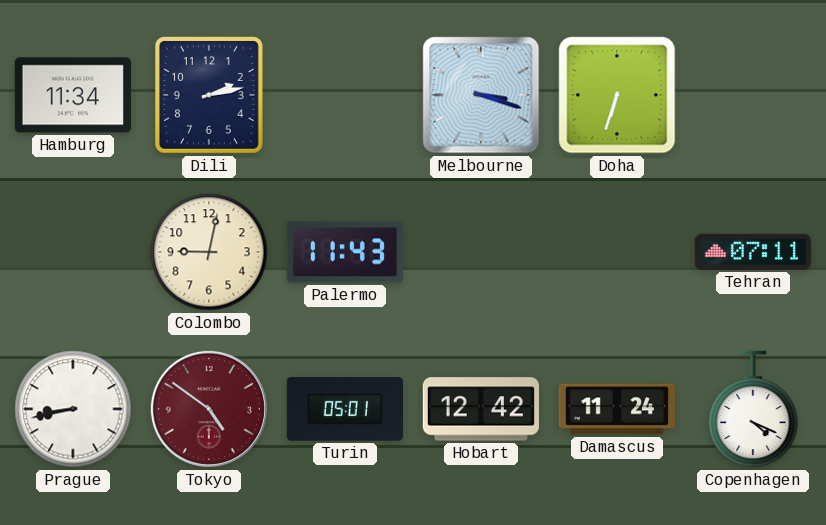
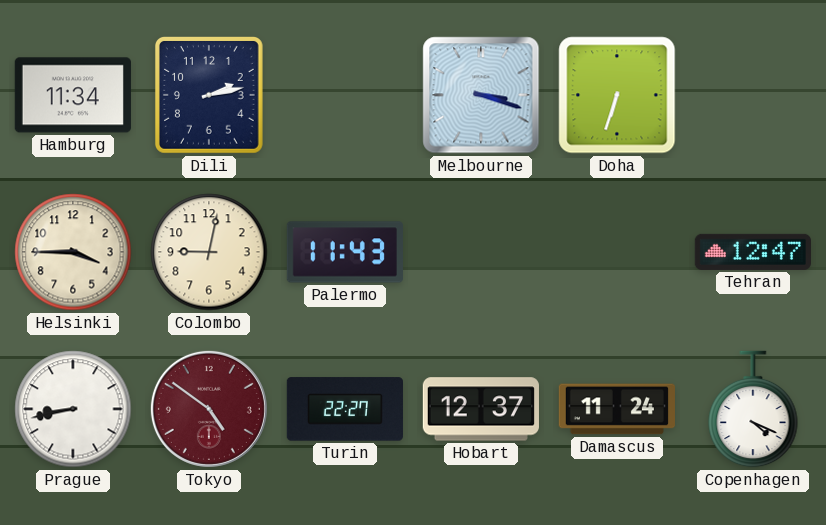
Helsinki: none -> 3:45 (73, 252)
Tehran: 07:11 -> 12:47 (752, 252)
Turin: 05:01 -> 22:27 (345, 409)
Hobart: 12:42 -> 12:37 (481, 409)
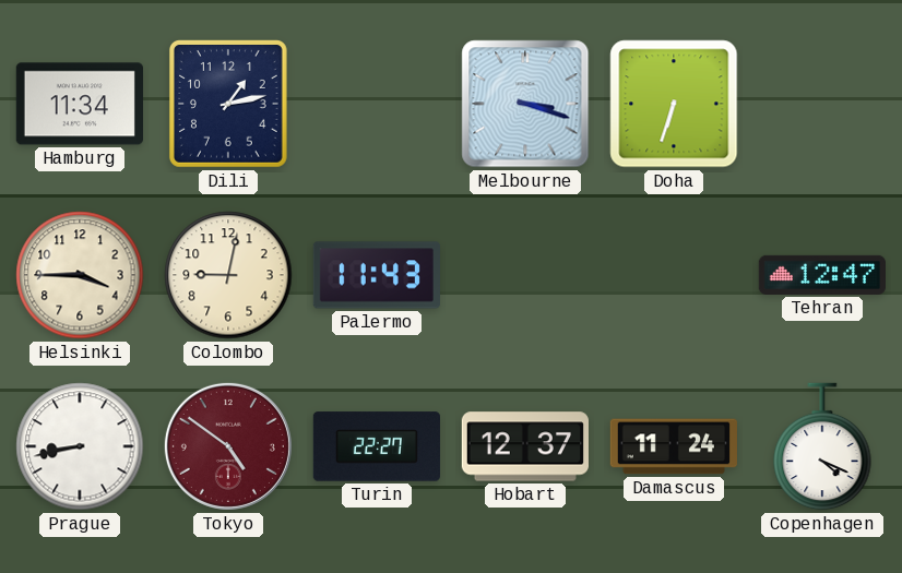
Dili: 2:13 -> 1:13 (228, 105)
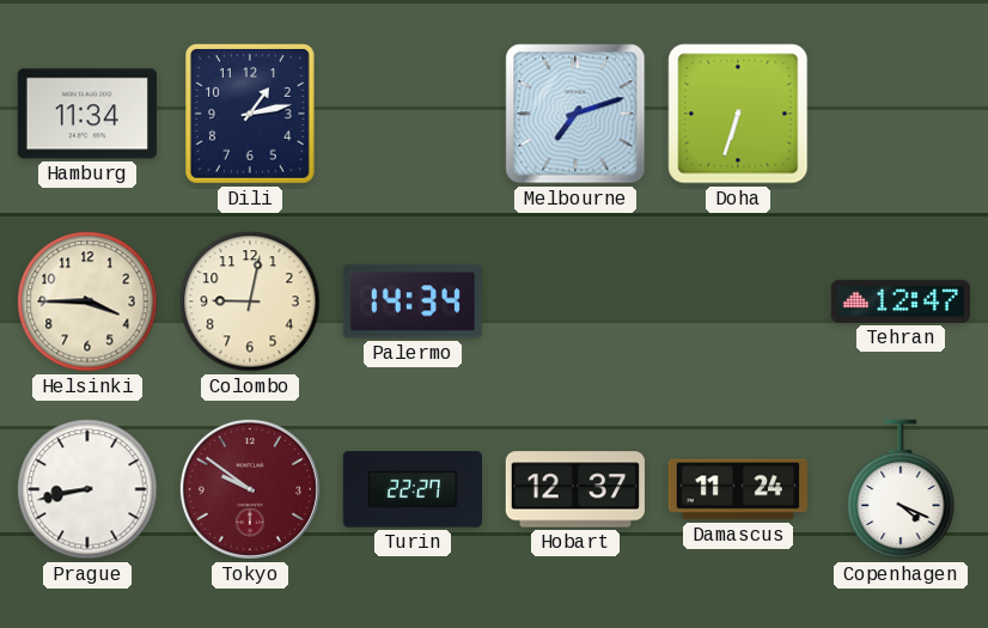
Melbourne: 3:18 -> 7:12 (575, 114)
Palermo: 11:43 -> 14:34 (413, 301)
Tokyo: 4:51 -> 9:51 (250, 489)
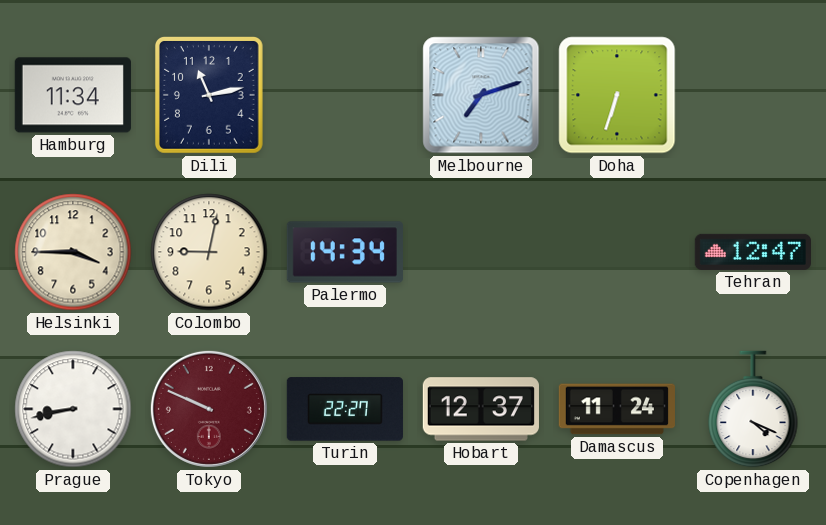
Dili: 1:13 -> 11:13 (209, 96)
Tokyo: 9:51 -> 9:49 (209, 409)
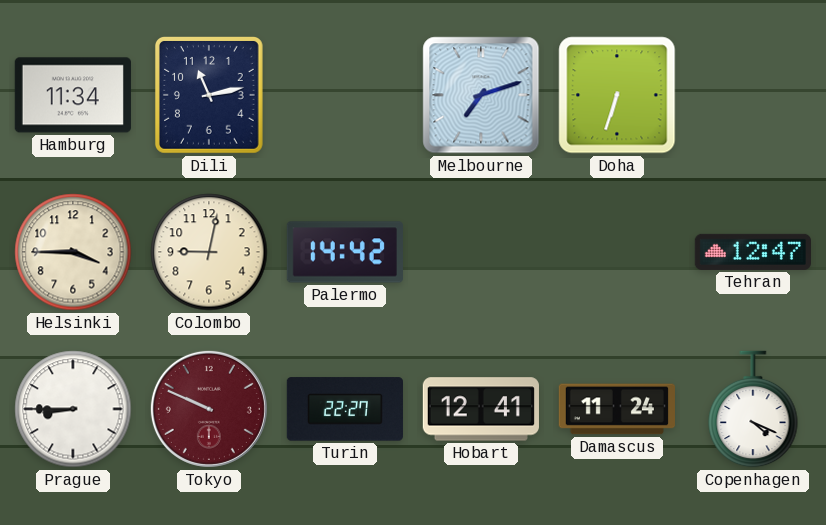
Palermo: 14:34 -> 14:42 (345, 252)
Prague: 8:43 -> 8:45 (73, 409)
Hobart: 12:37 -> 12:41 (481, 409)
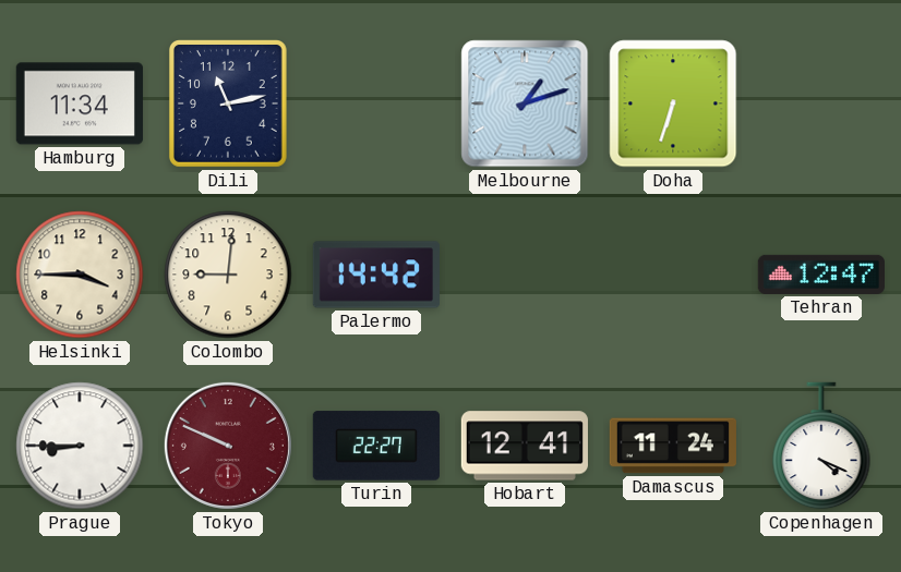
Melbourne: 7:12 -> 1:12 (525, 104)
Colombo: 9:02 -> 9:01 (228, 275)
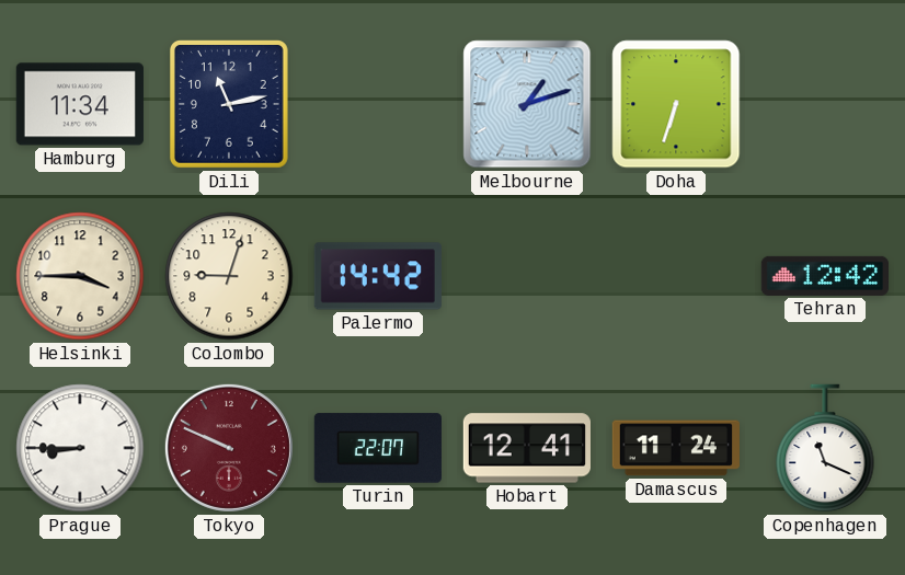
Colombo: 9:01 -> 9:03 (229, 276)
Tehran: 12:47 -> 12:42 (824, 276)
Turin: 22:27 -> 22:07 (378, 448)
Copenhagen: 4:19 -> 11:19 (825, 448)
